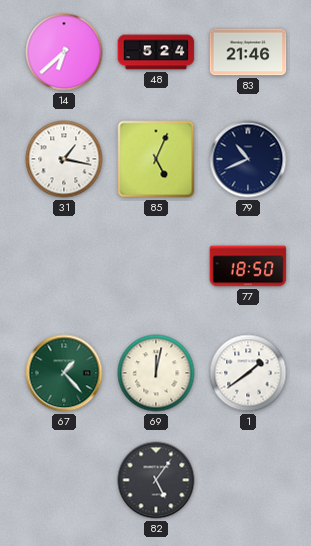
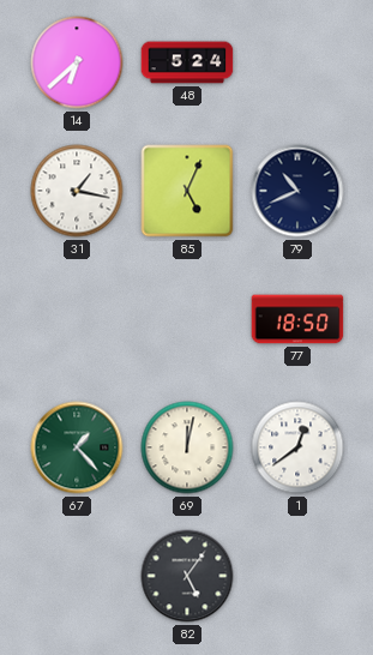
83: 21:46 -> none (248, 52)
1: 1:39 -> 12:39 (297, 447)
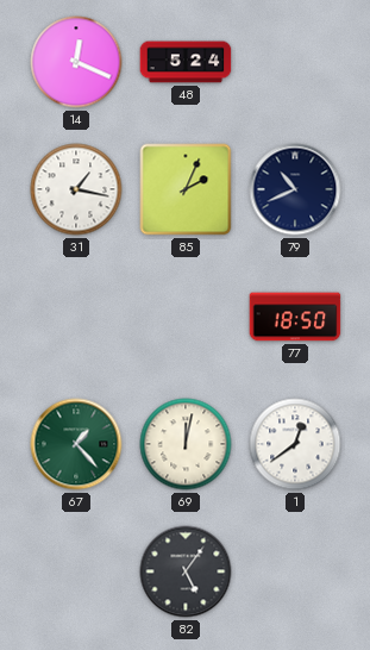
14: 6:38 -> 12:19 (76, 62)
85: 5:04 -> 2:04 (186, 189)
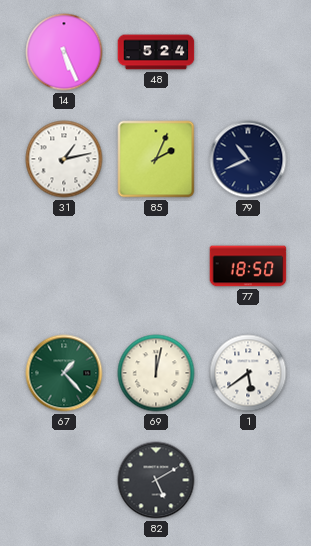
14: 12:19 -> 5:26 (64, 52)
31: 1:17 -> 1:13 (64, 159)
1: 12:39 -> 5:39 (248, 373)
82: 5:06 -> 5:10 (156, 480)
